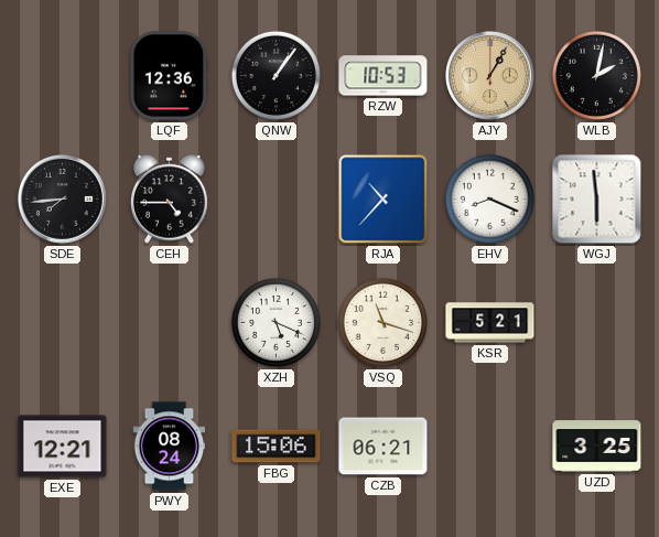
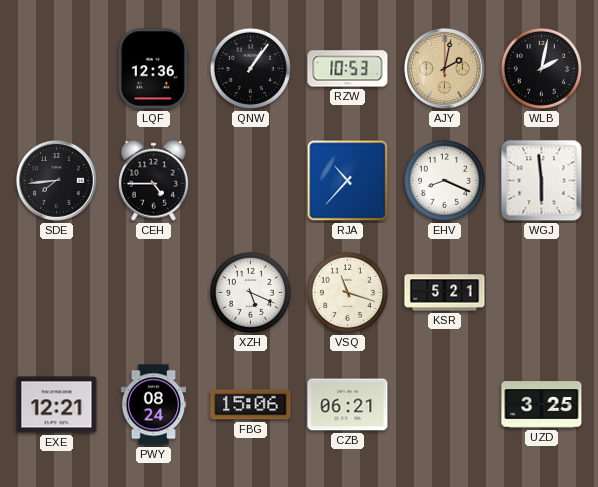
AJY: 1:05 -> 2:02 (444, 68)
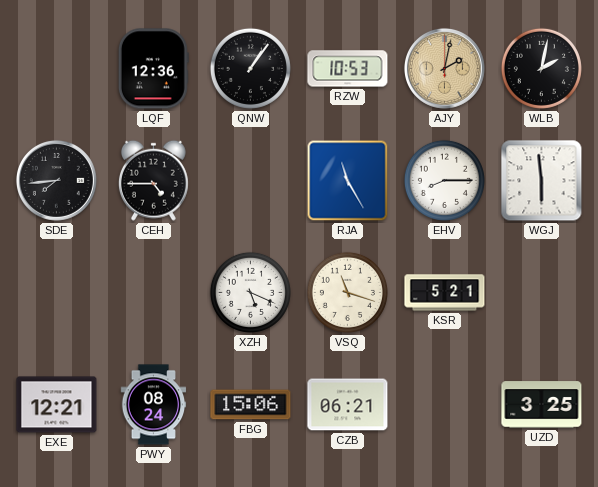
RJA: 10:37 -> 11:25 (348, 181)
EHV: 8:19 -> 8:15 (444, 180)
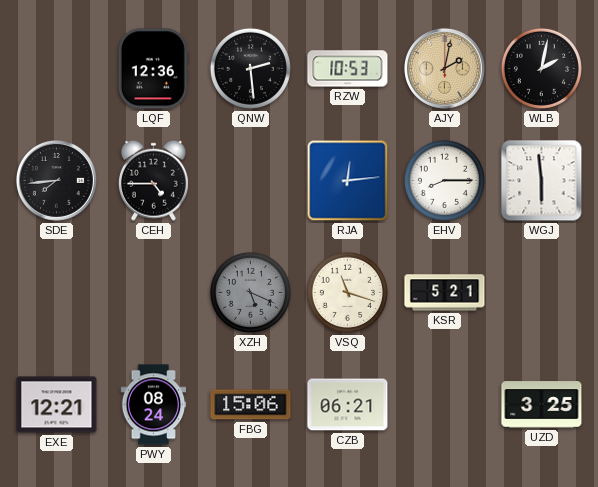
QNW: 1:06 -> 2:29 (250, 68)
RJA: 11:25 -> 12:14 (348, 181)
XZH dial: white -> grey (250, 292)
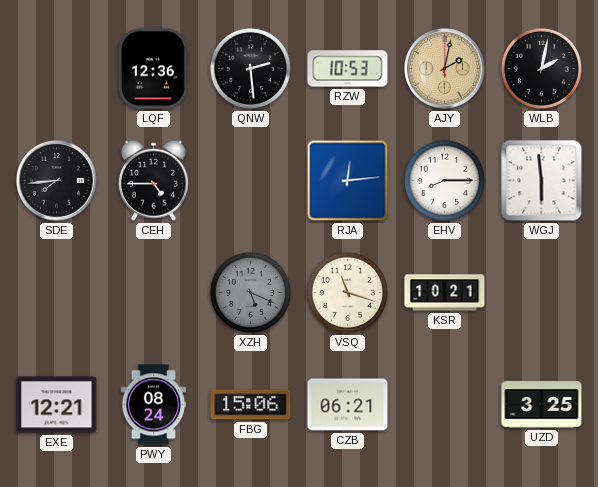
KSR: 5:21 -> 10:21 (445, 293)
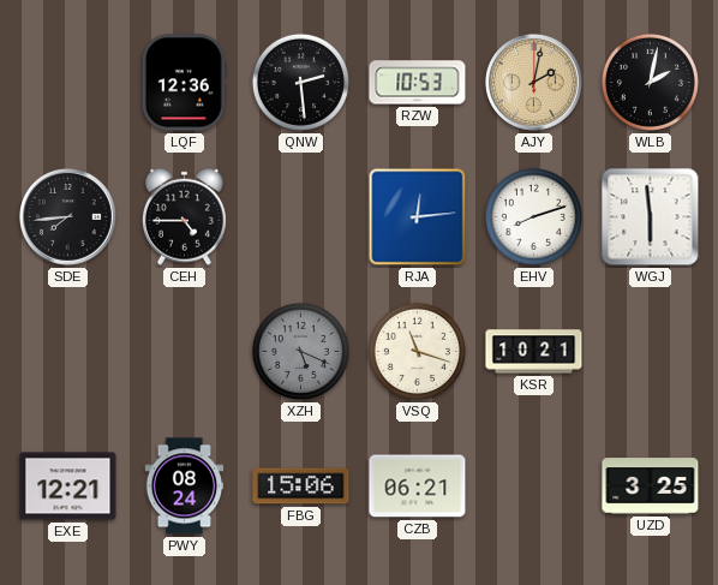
EHV: 8:15 -> 8:12 (533, 216)
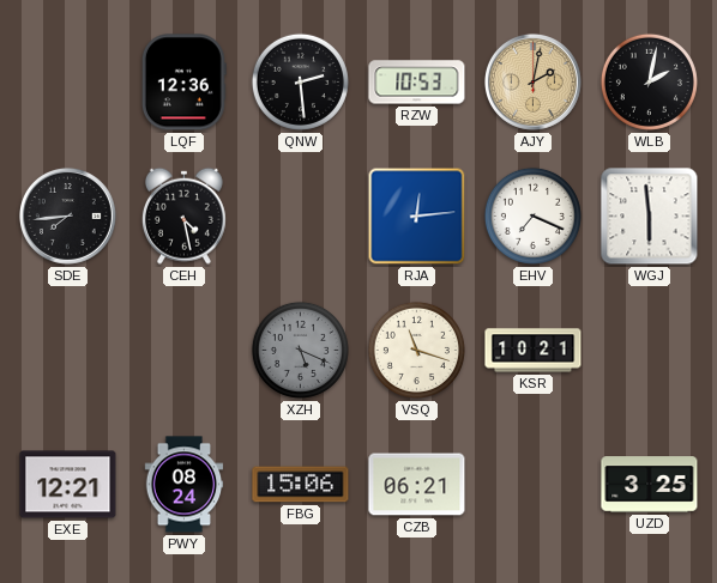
CEH: 4:45 -> 4:28 (183, 215)
EHV: 8:12 -> 7:19 (532, 215)
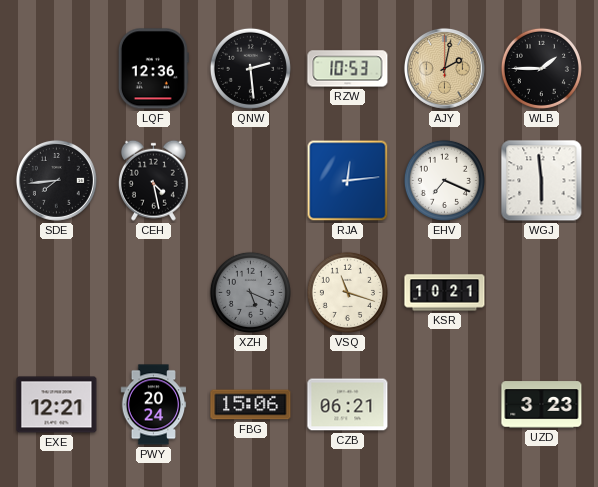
WLB: 2:02 -> 1:45 (541, 68)
PWY: 08:24 -> 20:24 (154, 405)
UZD: 3:25 -> 3:23 (542, 405)
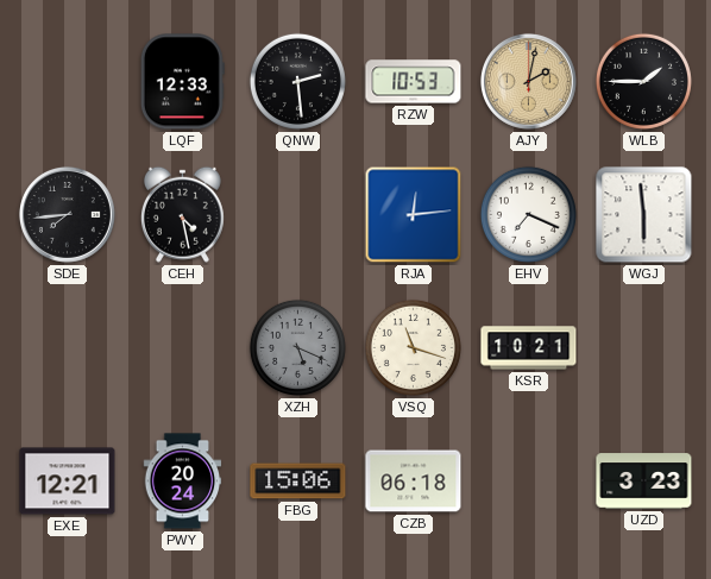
LQF: 12:36 -> 12:33 (182, 82)
CZB: 06:21 -> 06:18 (414, 482)
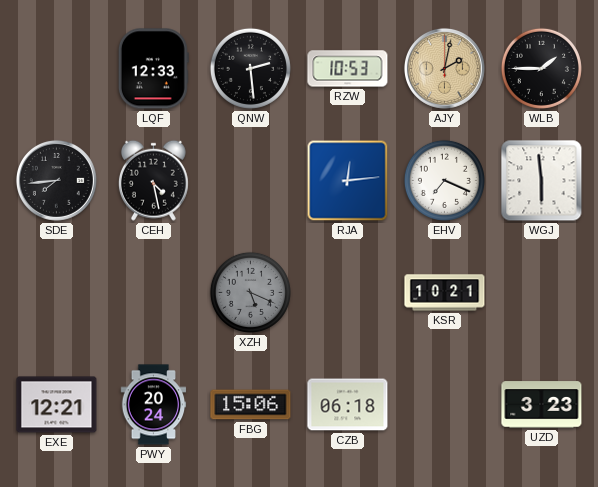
VSQ: 11:18 -> none (413, 347)
